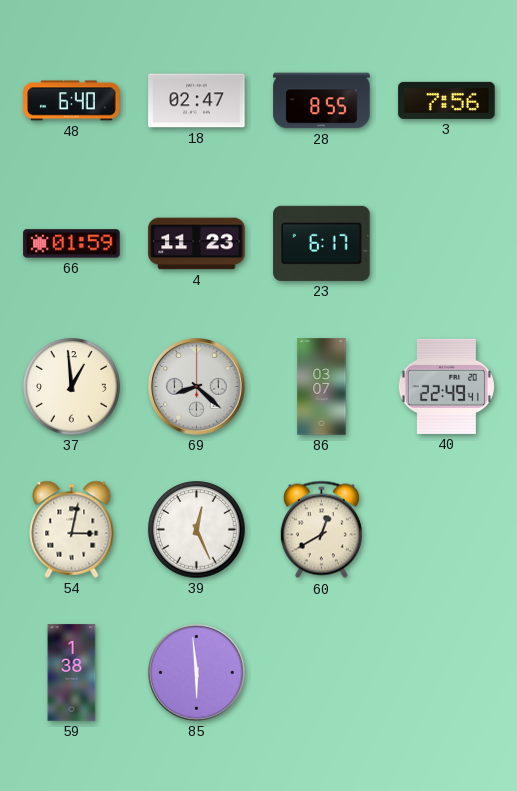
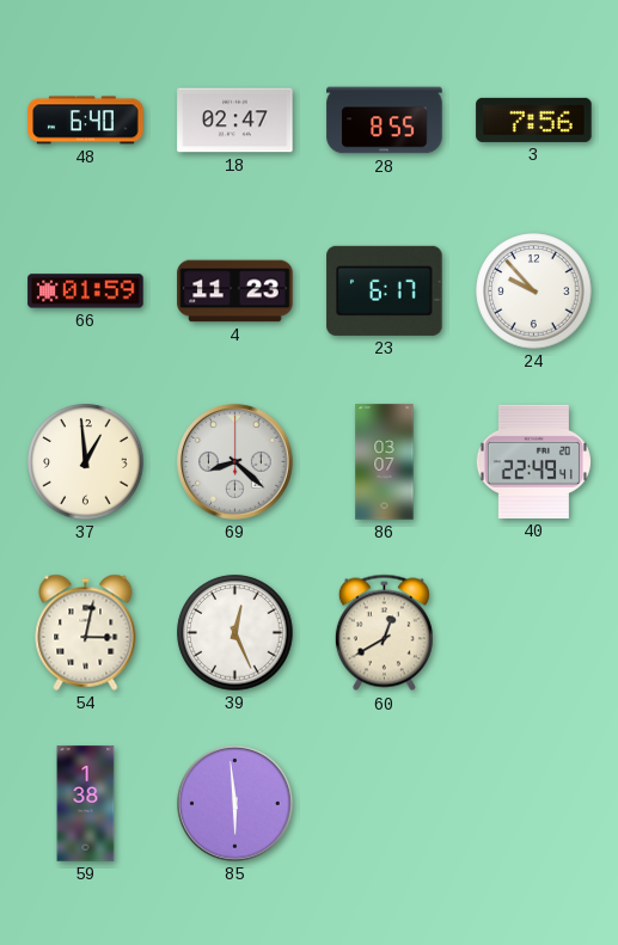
24: none -> 9:53 (534, 292)
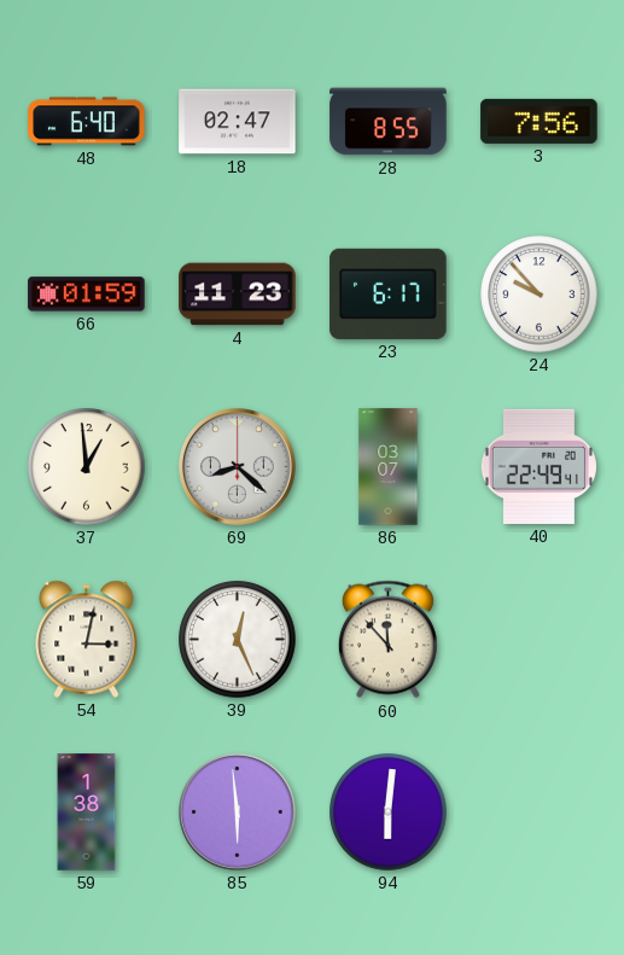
60: 12:40 -> 11:53 (387, 640)
94: none -> 6:01 (389, 813)
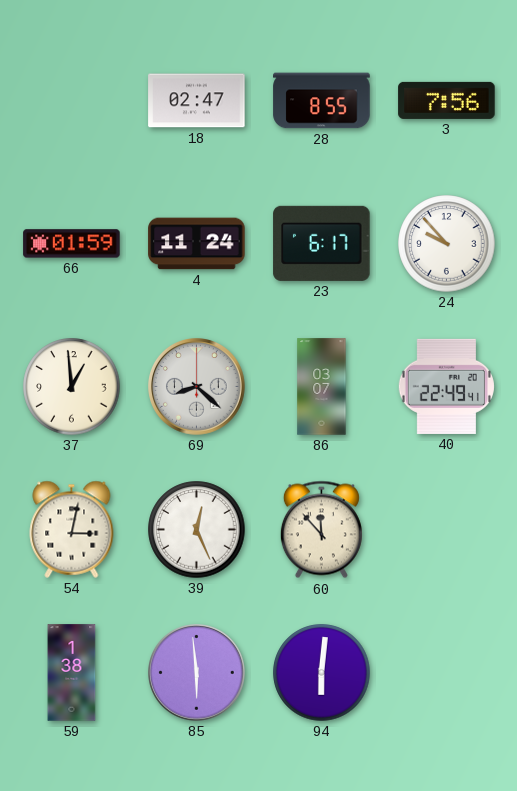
48: 6:40 -> none (87, 122)
4: 11:23 -> 11:24 (197, 244)
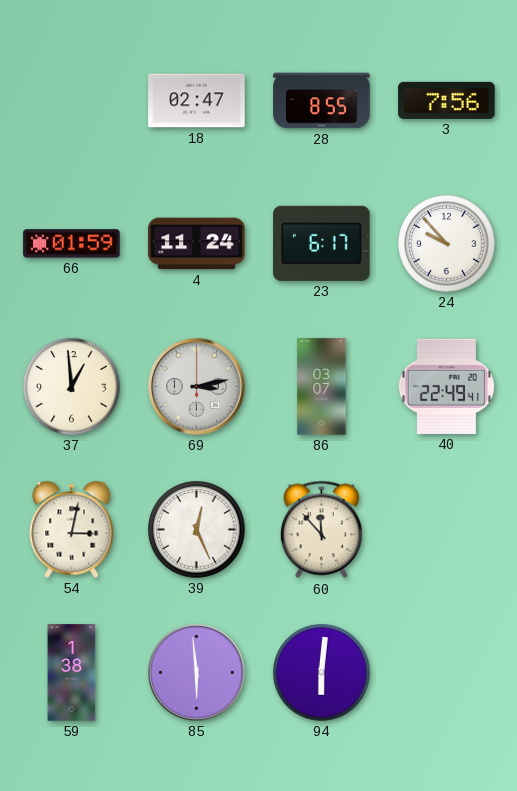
69: 8:22 -> 3:13 (197, 387)
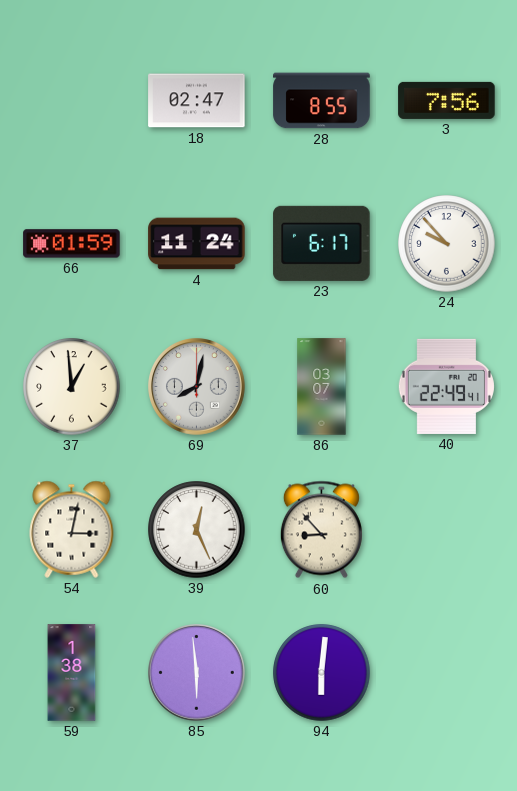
69: 3:13 -> 8:02 (197, 387)
60: 11:53 -> 8:53 (321, 530)
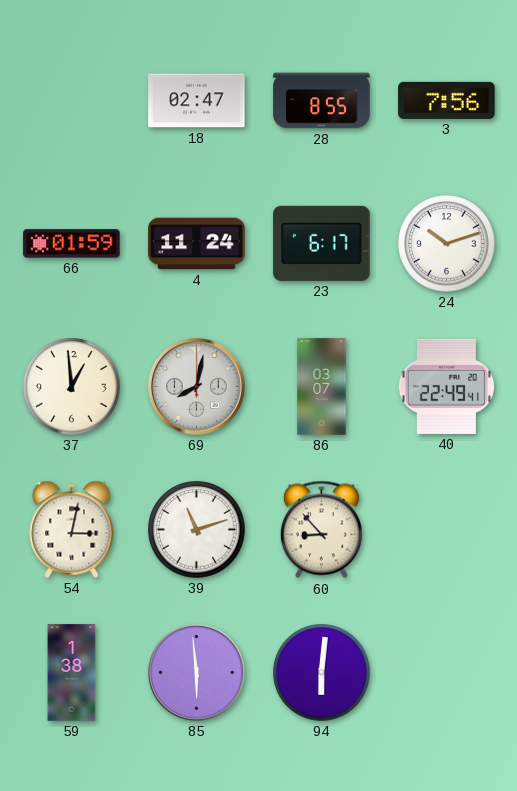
24: 9:53 -> 10:12 (447, 244)
39: 12:26 -> 11:12 (197, 530)
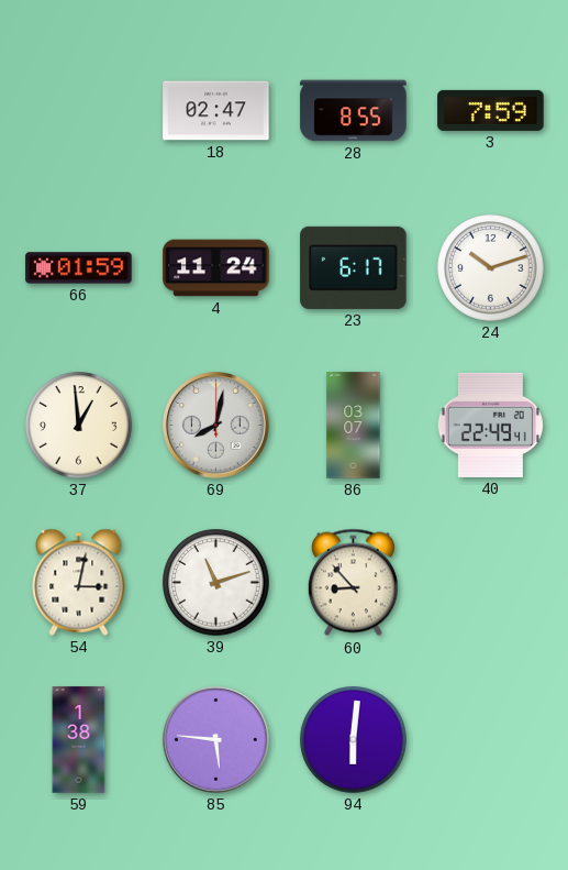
3: 7:56 -> 7:59 (491, 110)
85: 5:59 -> 5:46 (216, 740)
